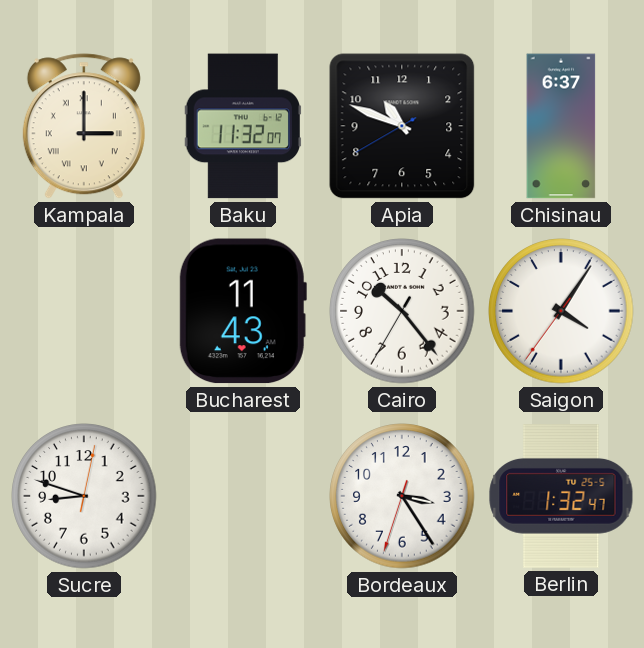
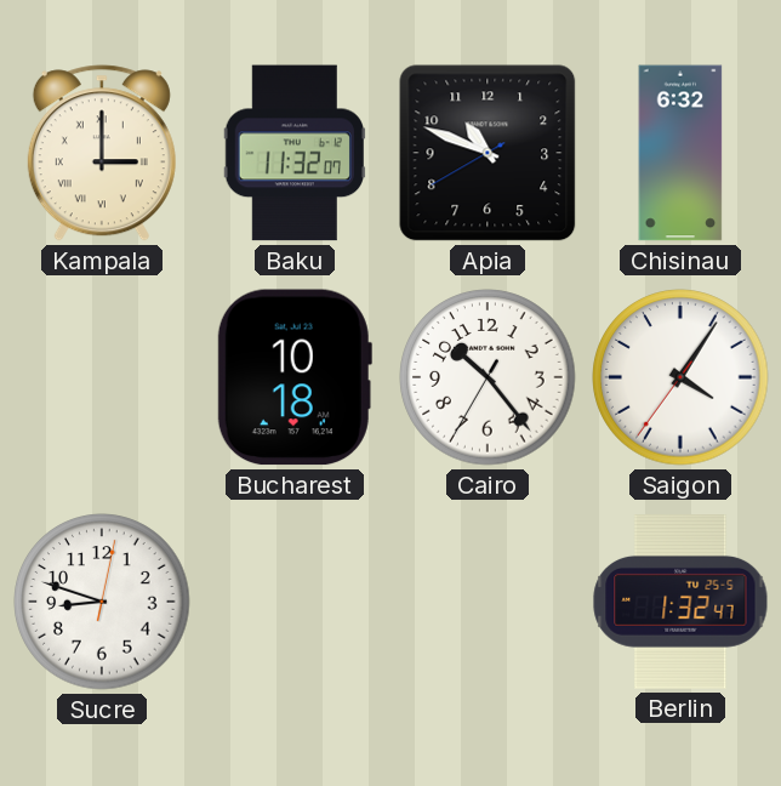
Chisinau: 6:37 -> 6:32 (680, 153)
Bucharest: 11:43 -> 10:18 (295, 377)
Bordeaux: 3:24 -> none (402, 496)
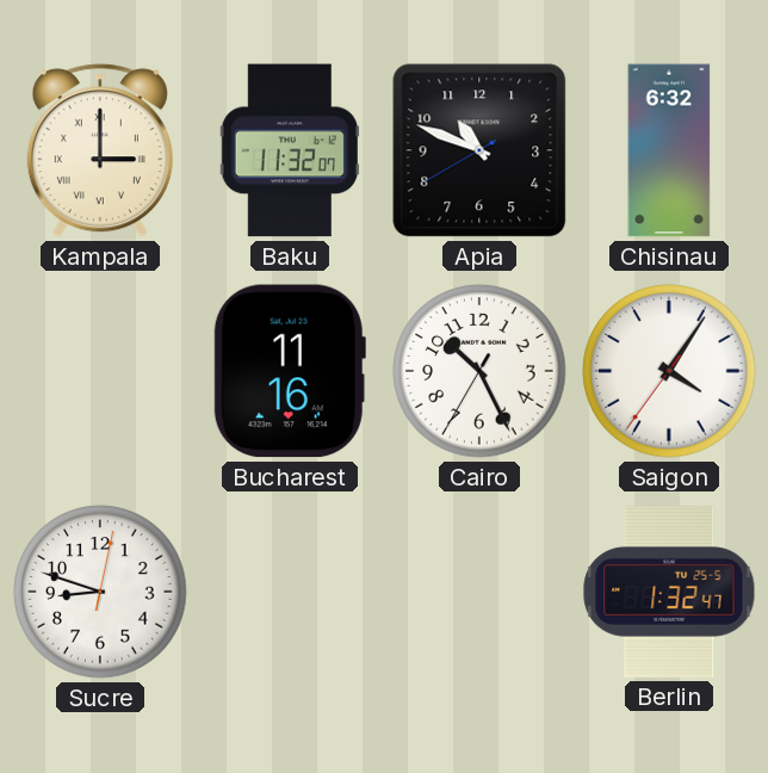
Bucharest: 10:18 -> 11:16 (290, 371)
Cairo: 10:23 -> 10:25 (479, 371)
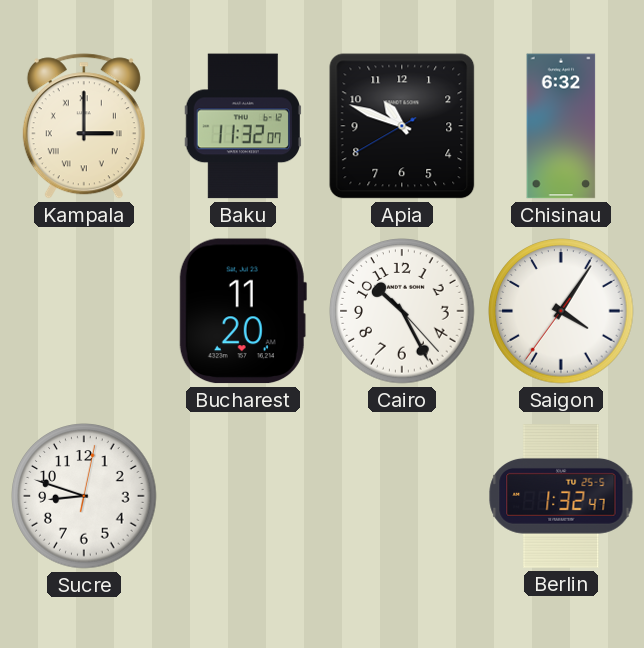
Bucharest: 11:16 -> 11:20 (243, 311)
Cairo: 10:25:35 -> 10:25:23 (402, 311)
